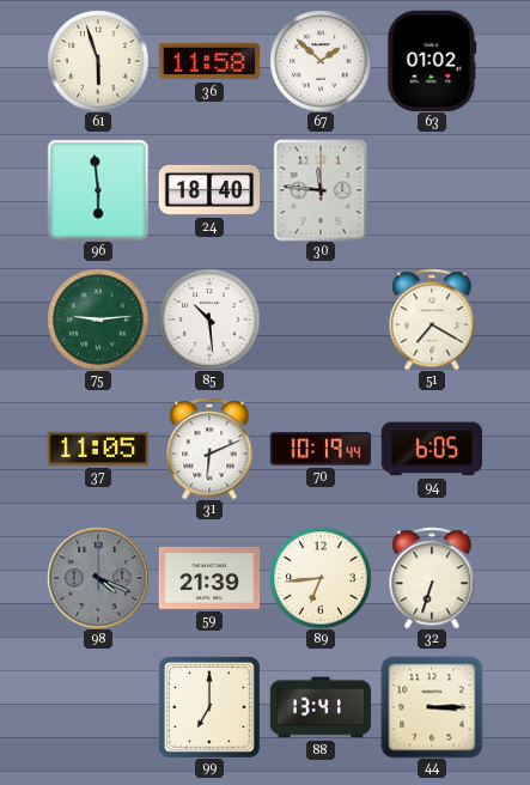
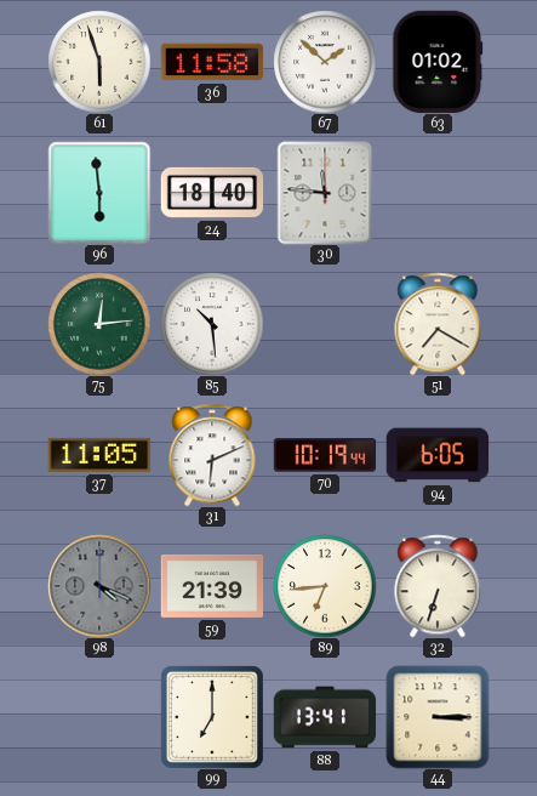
75: 9:14 -> 12:14 (99, 324)
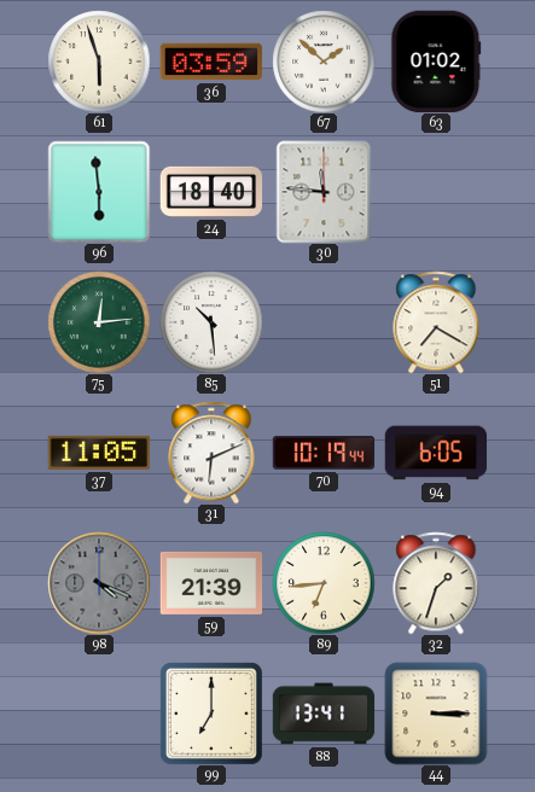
36: 11:58 -> 03:59 (211, 62)
32: 6:33 -> 1:33 (436, 583)
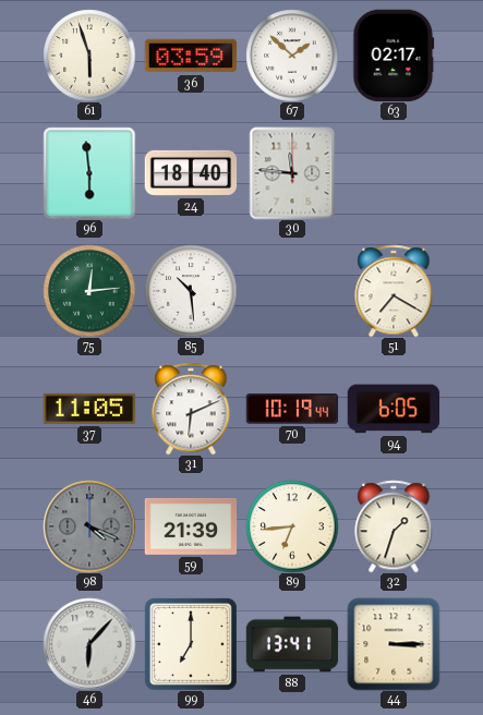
63: 01:02 -> 02:17 (394, 56)
46: none -> 6:07 (89, 644)
